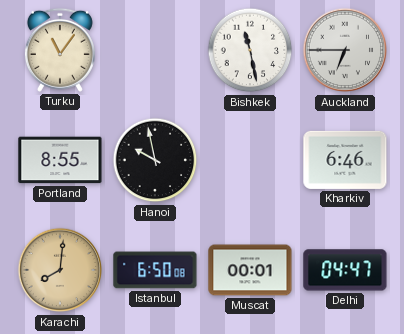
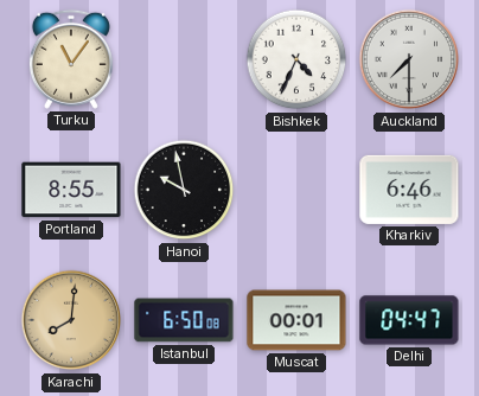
Bishkek: 11:28 -> 4:34 (296, 59)
Auckland: 6:45 -> 7:30 (409, 59)
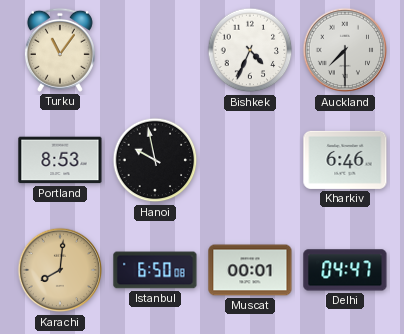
Portland: 8:55 -> 8:53 (60, 160)
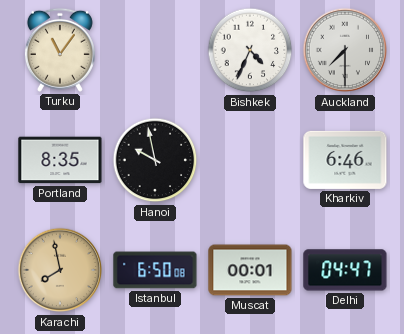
Portland: 8:53 -> 8:35 (60, 160)
Karachi: 8:01 -> 7:58 (60, 270)
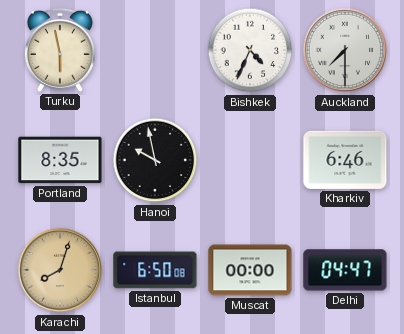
Turku: 11:06 -> 5:58 (60, 50)
Karachi: 7:58 -> 8:03 (60, 270)
Muscat: 00:01 -> 00:00 (250, 270)
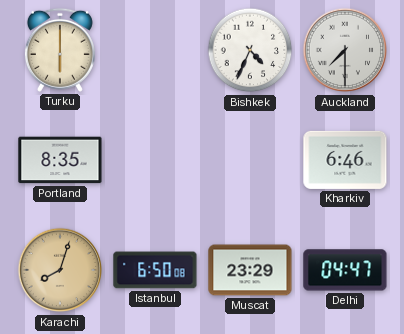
Turku: 5:58 -> 6:00 (60, 50)
Hanoi: 9:58 -> none (155, 160)
Muscat: 00:00 -> 23:29 (250, 270)
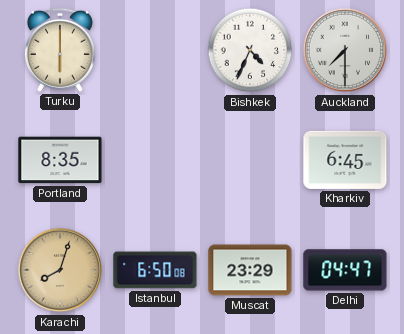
Kharkiv: 6:46 -> 6:45 (345, 160)
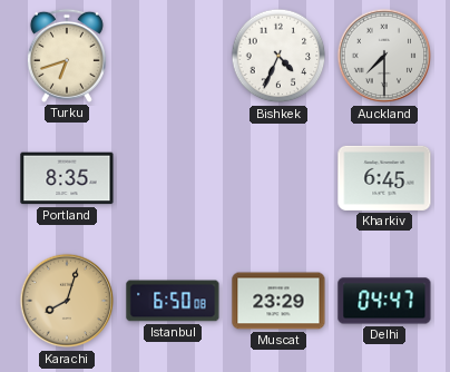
Turku: 6:00 -> 6:42 (67, 56)
